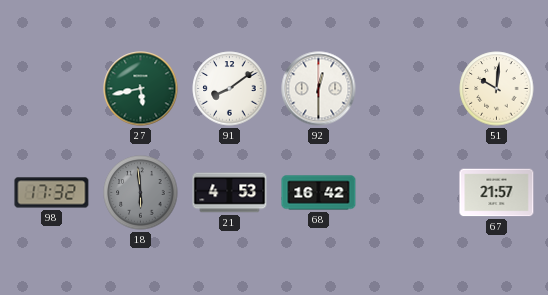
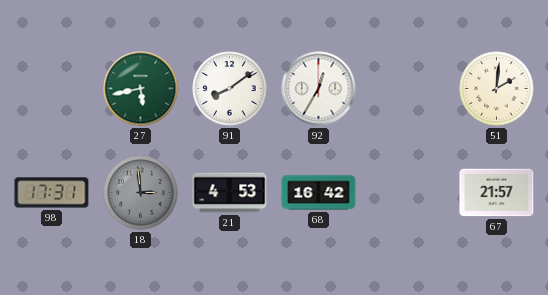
92: 12:30 -> 12:35 (319, 89)
51: 10:01 -> 2:01 (497, 89)
98: 17:32 -> 17:31 (52, 193)
18: 5:59 -> 2:59 (141, 193)
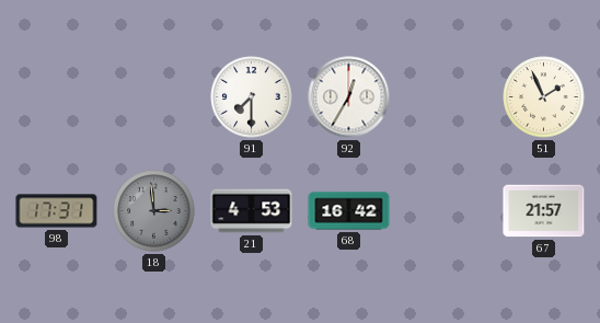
27: 5:43 -> none (141, 89)
91: 8:09 -> 7:30 (252, 97)
51: 2:01 -> 1:56 (544, 97)
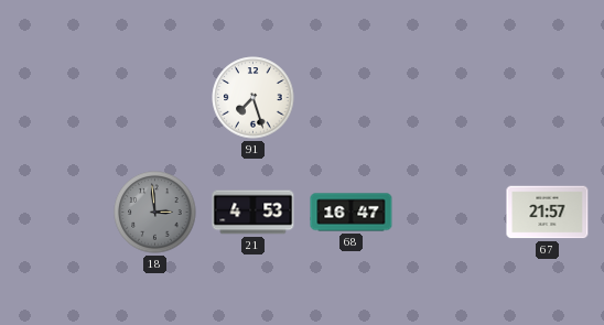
91: 7:30 -> 7:27 (254, 98)
92: 12:35 -> none (349, 97)
51: 1:56 -> none (544, 97)
98: 17:31 -> none (57, 211)
68: 16:42 -> 16:47 (352, 213)
